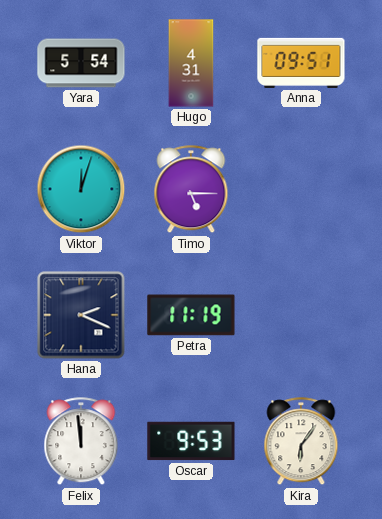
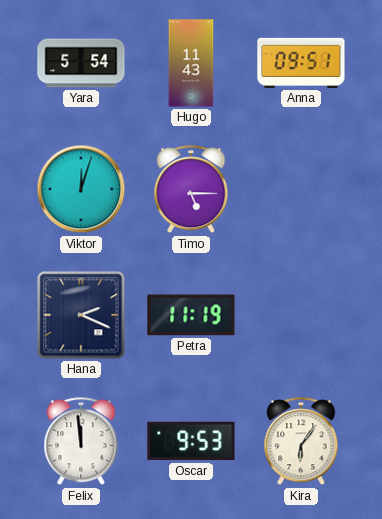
Hugo: 4:31 -> 11:43 (191, 63)
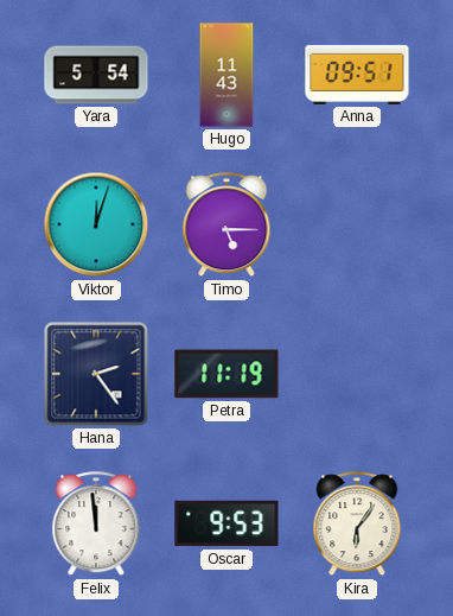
Hana: 2:19 -> 2:24 (96, 374)
